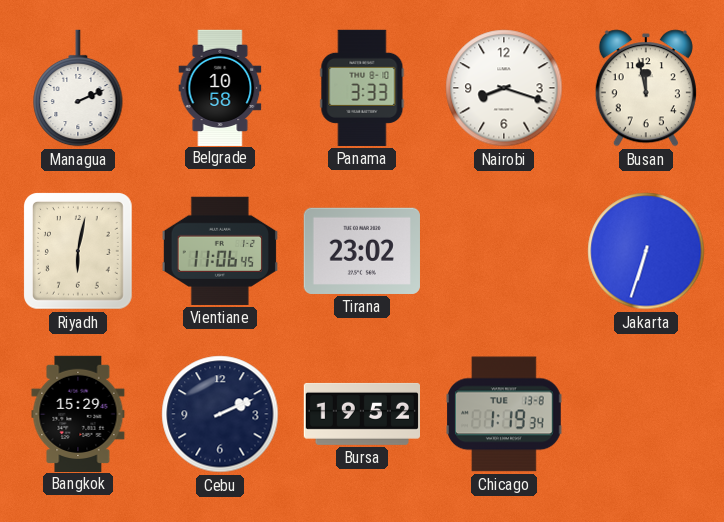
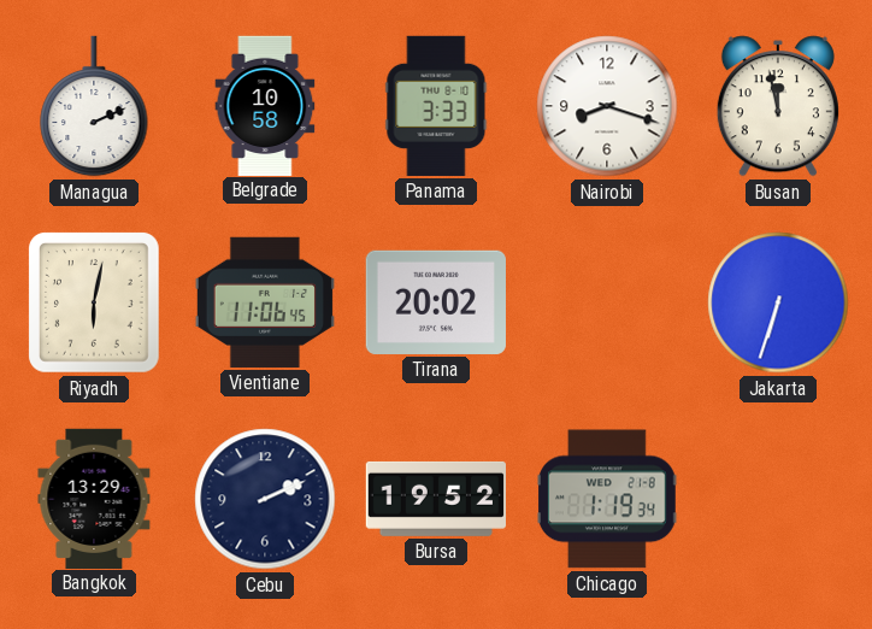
Tirana: 23:02 -> 20:02 (436, 302)
Bangkok: 15:29 -> 13:29 (94, 498)
Chicago date: TUE 13-8 -> WED 21-8 (608, 499)
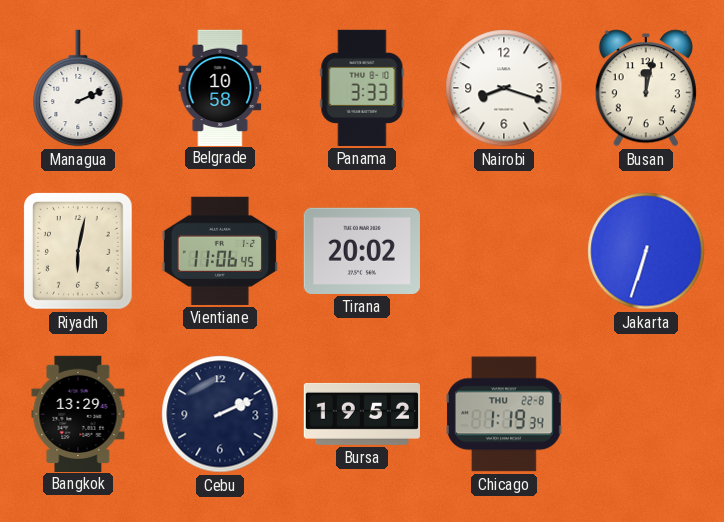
Busan: 11:58 -> 12:02 (646, 88)
Chicago date: WED 21-8 -> THU 22-8 (505, 414)
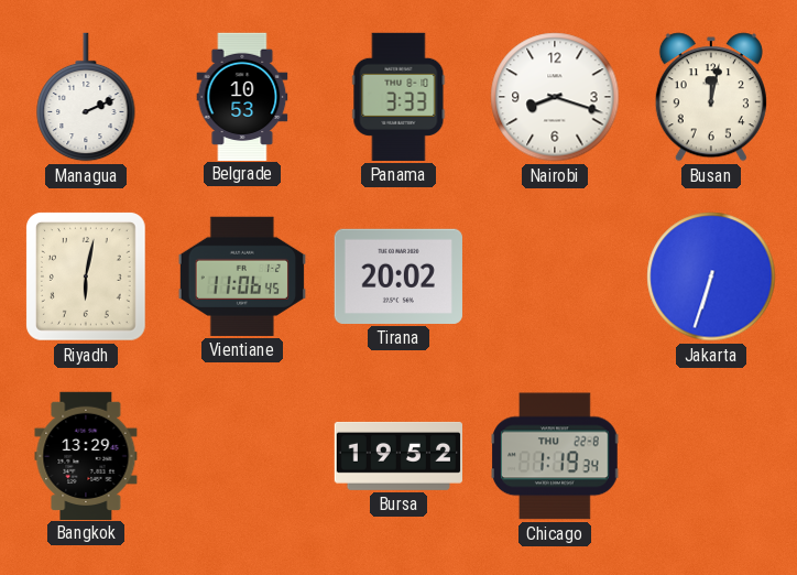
Belgrade: 10:58 -> 10:53 (242, 96)
Cebu: 2:11 -> none (220, 414)
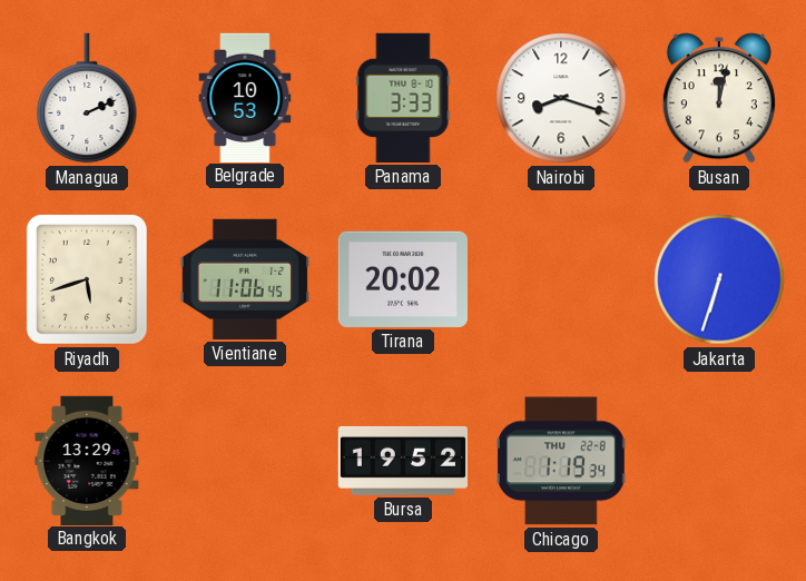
Riyadh: 6:02 -> 5:42 (88, 280)
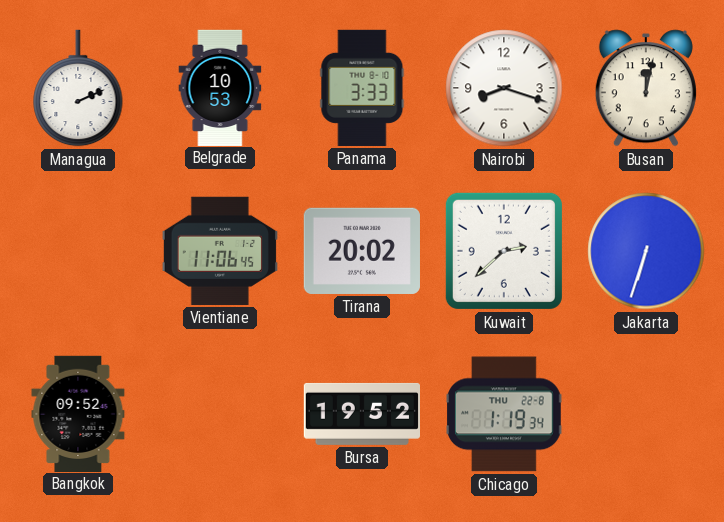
Riyadh: 5:42 -> none (88, 280)
Kuwait: none -> 2:38 (504, 251)
Bangkok: 13:29 -> 09:52 (78, 413)
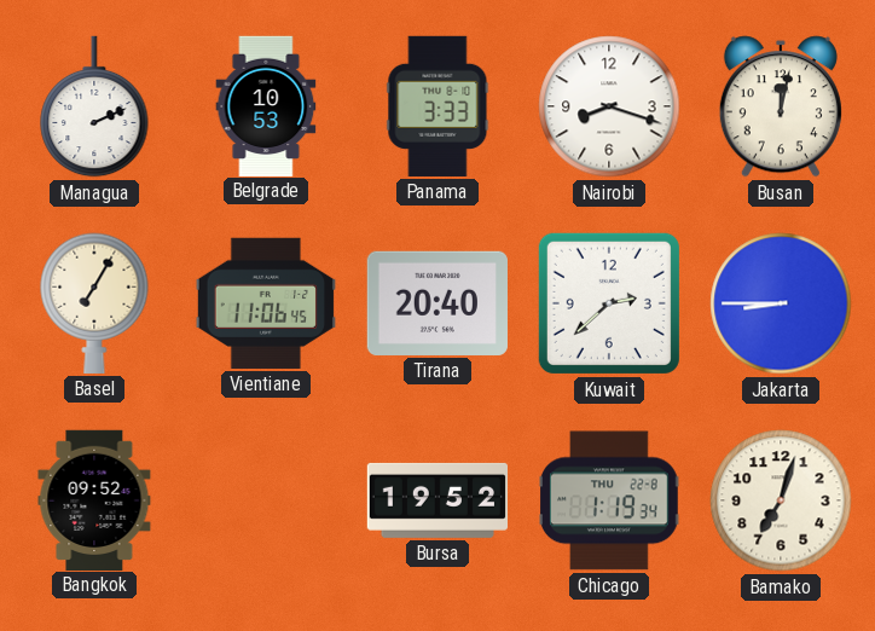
Basel: none -> 7:05 (94, 303)
Tirana: 20:02 -> 20:40 (437, 303)
Jakarta: 6:33 -> 8:45 (781, 303)
Bamako: none -> 7:03 (781, 500)
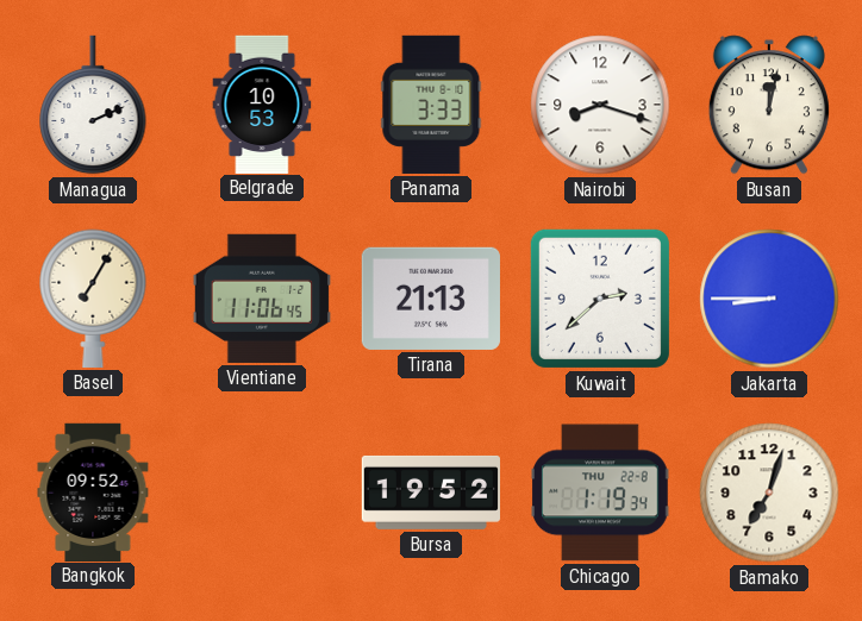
Tirana: 20:40 -> 21:13 (431, 299)
